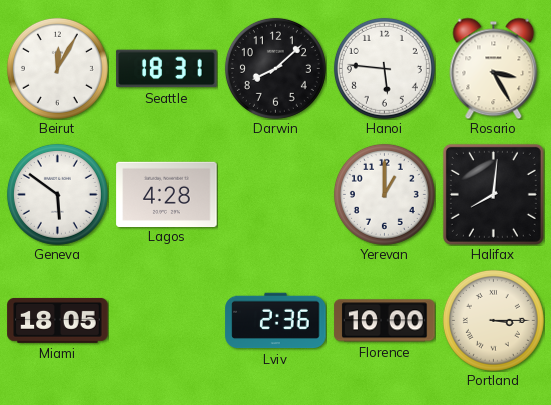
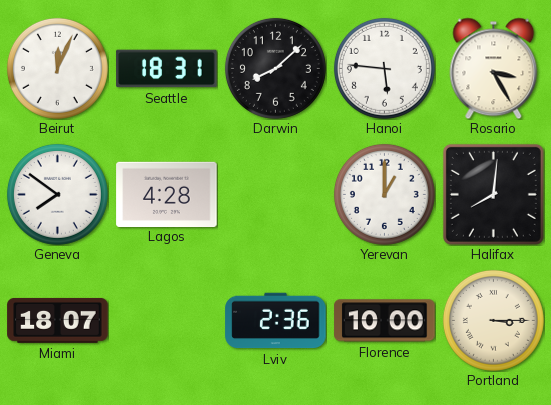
Beirut: 12:05 -> 12:04 (57, 68)
Geneva: 5:51 -> 7:51 (57, 194)
Miami: 18:05 -> 18:07 (58, 320)
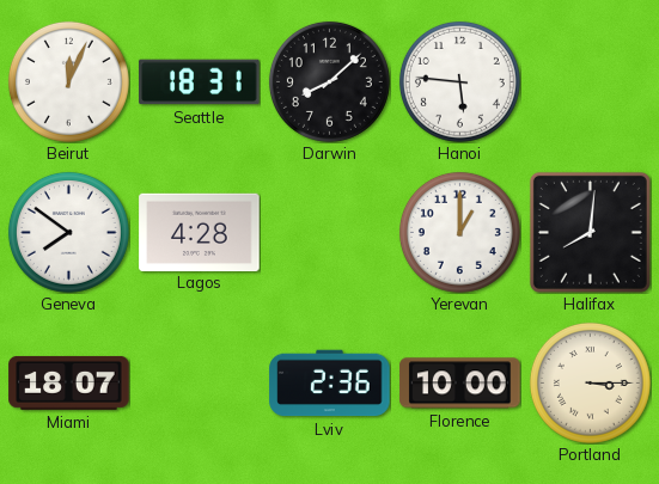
Rosario: 3:25 -> none (494, 68)
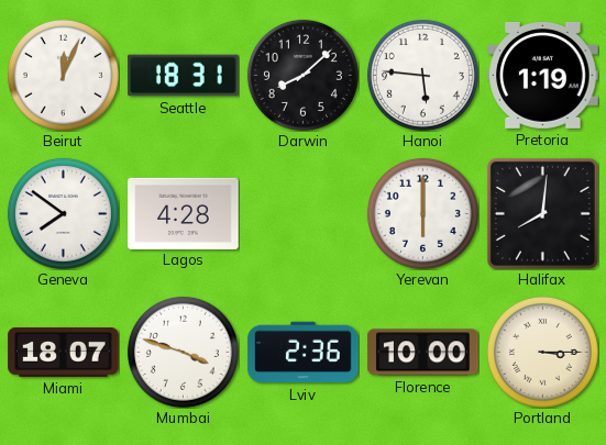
Pretoria: none -> 1:19 (543, 76)
Yerevan: 1:00 -> 6:00 (422, 213)
Mumbai: none -> 3:48 (183, 352)
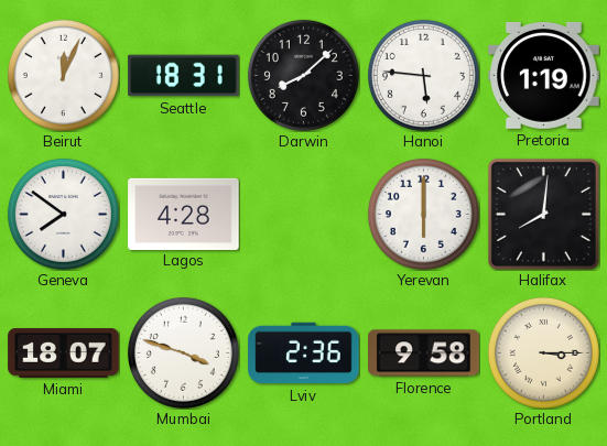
Florence: 10:00 -> 9:58 (424, 353)
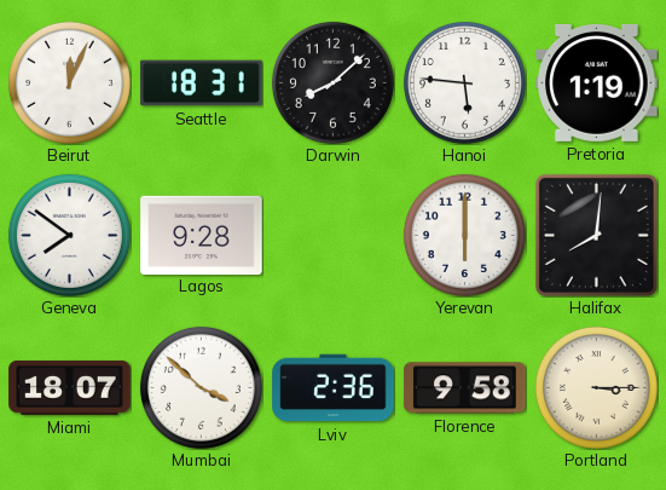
Lagos: 4:28 -> 9:28 (202, 235)
Mumbai: 3:48 -> 3:52 (201, 387)
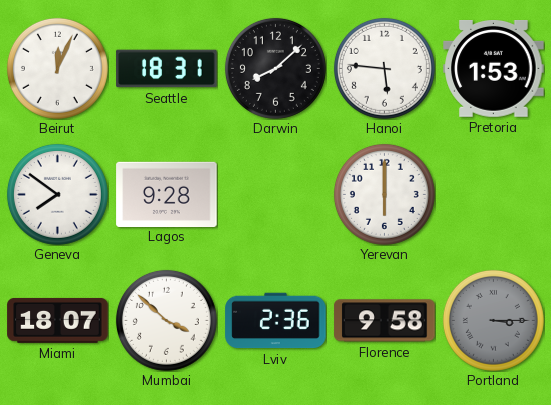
Pretoria: 1:19 -> 1:53 (494, 69)
Halifax: 8:01 -> none (596, 235)
Portland dial: cream -> grey (493, 320)
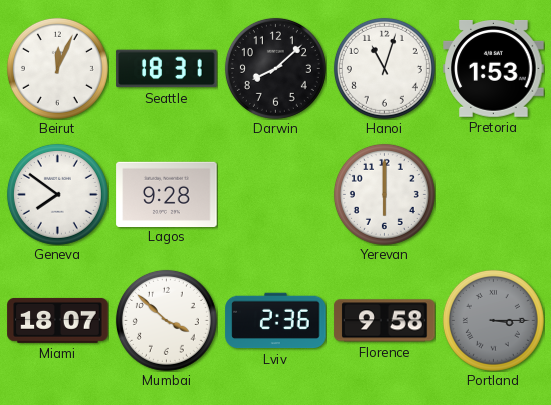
Hanoi: 5:46 -> 11:03 (384, 68)
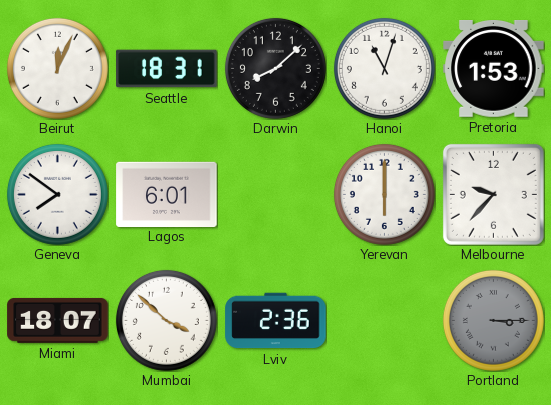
Lagos: 9:28 -> 6:01 (167, 194)
Melbourne: none -> 9:37 (493, 194)
Florence: 9:58 -> none (385, 321)
